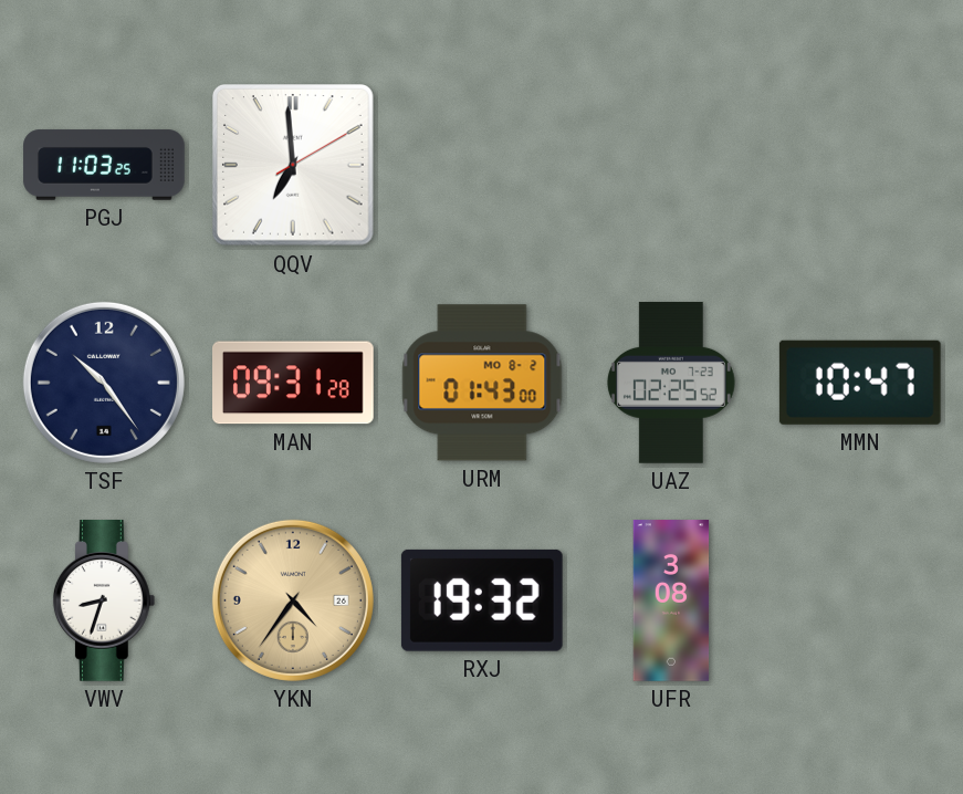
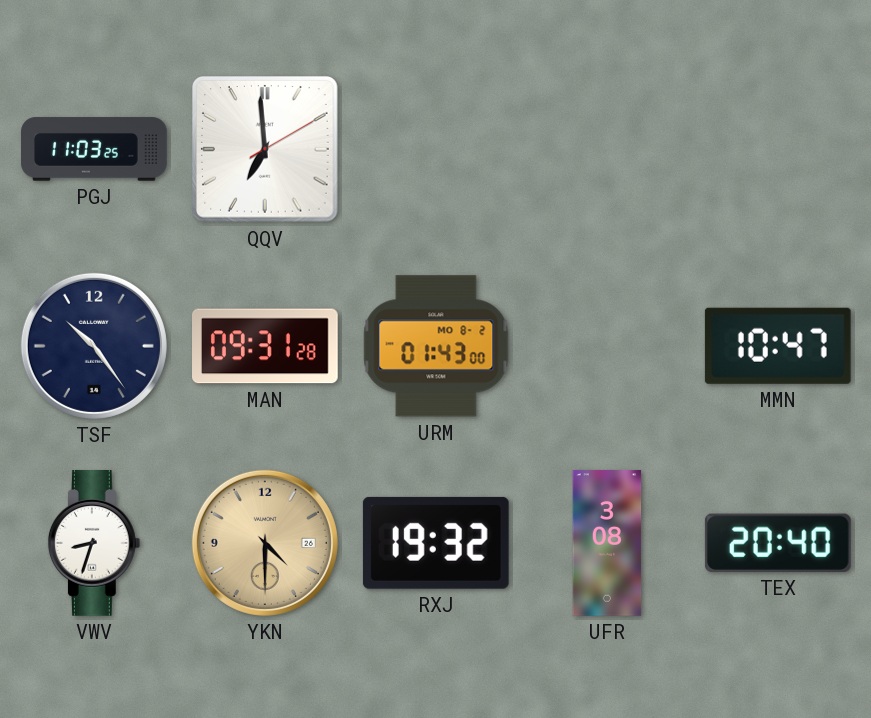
UAZ: 02:25 -> none (671, 383)
YKN: 4:36 -> 4:30 (265, 543)
TEX: none -> 20:40 (778, 543)
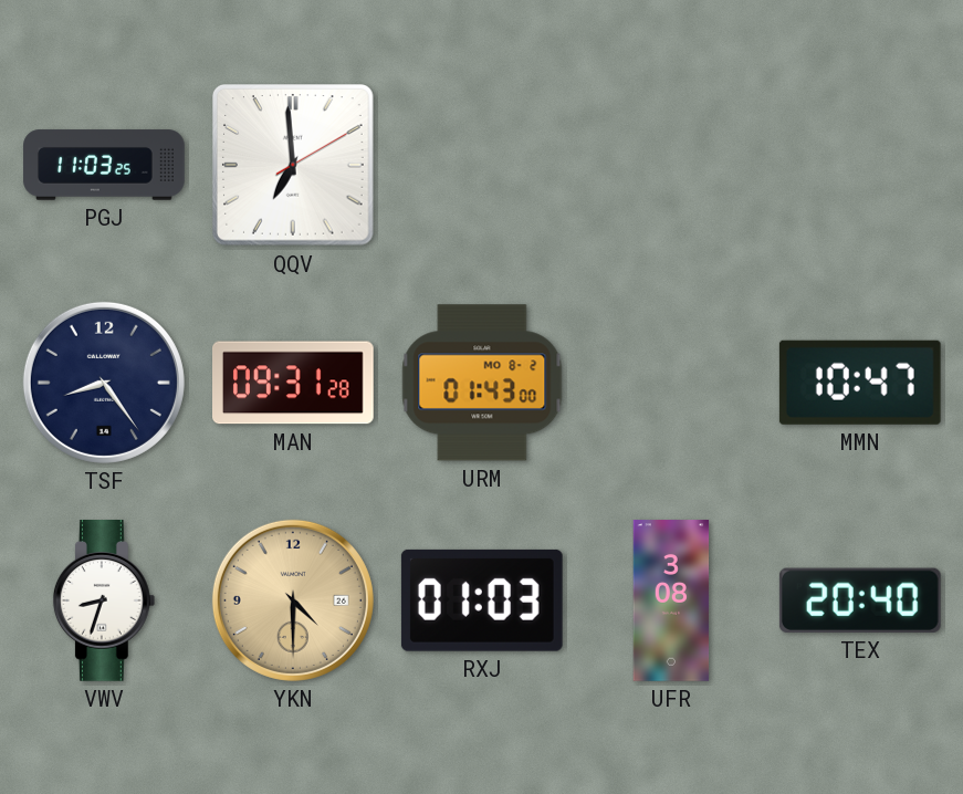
TSF: 10:24 -> 8:24 (104, 383)
RXJ: 19:32 -> 01:03 (482, 600)
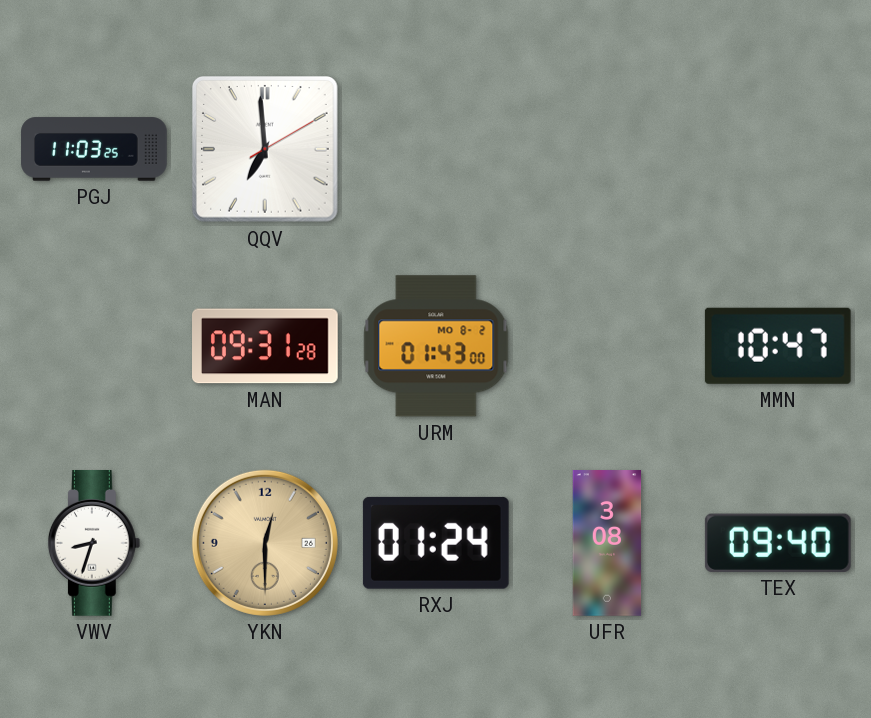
TSF: 8:24 -> none (104, 383)
YKN: 4:30 -> 12:30 (265, 543)
RXJ: 01:03 -> 01:24 (436, 543)
TEX: 20:40 -> 09:40 (778, 543)
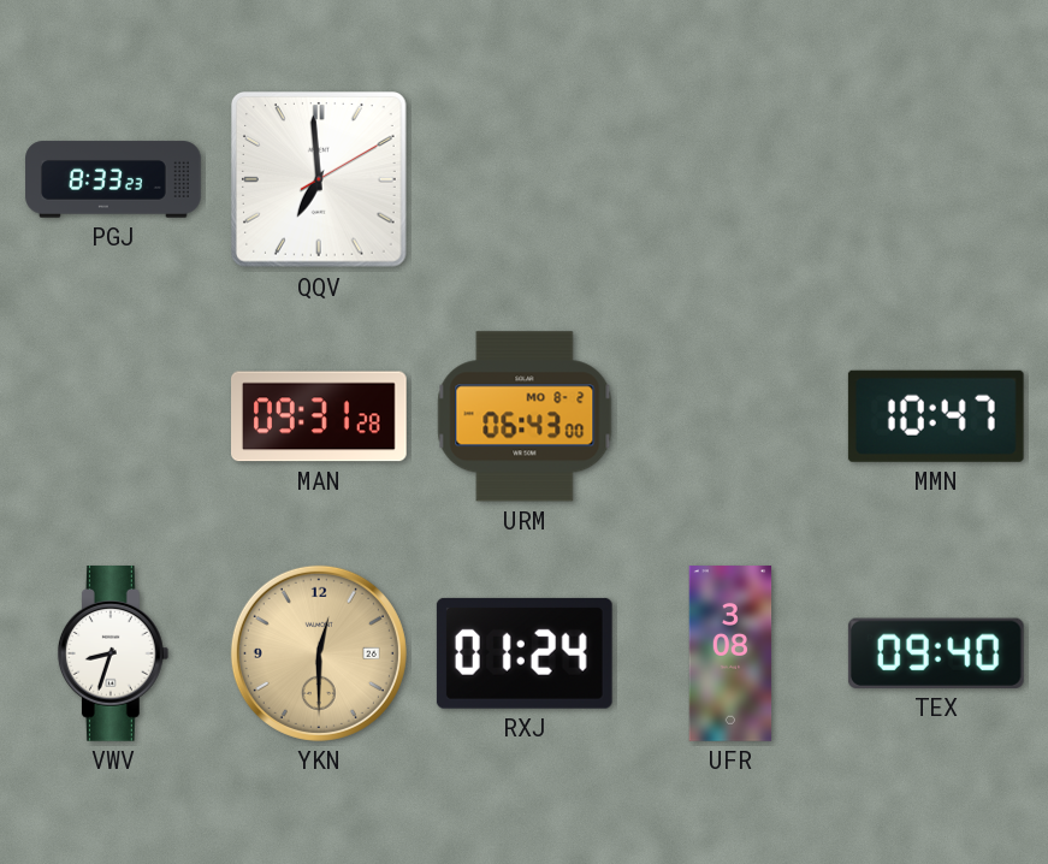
PGJ: 11:03 -> 8:33 (113, 179)
URM: 01:43 -> 06:43 (525, 416)
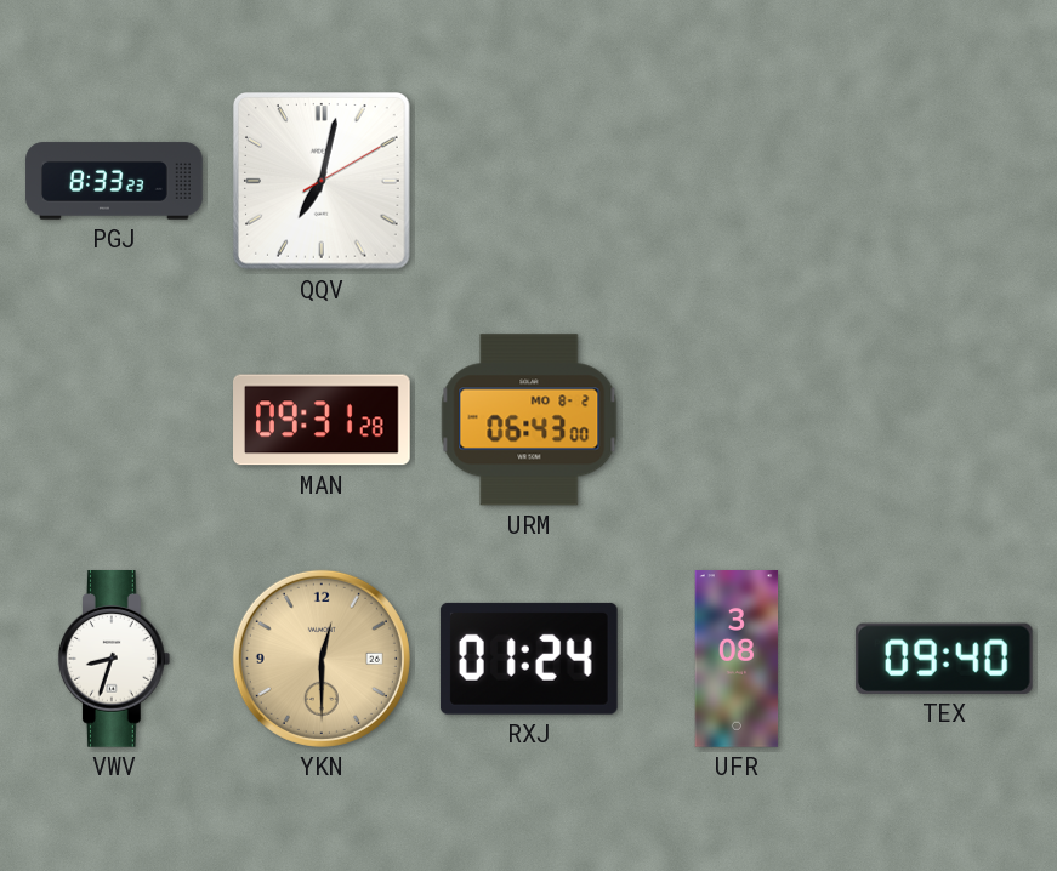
QQV: 6:59 -> 7:02 (323, 182)
MMN: 10:47 -> none (936, 416)
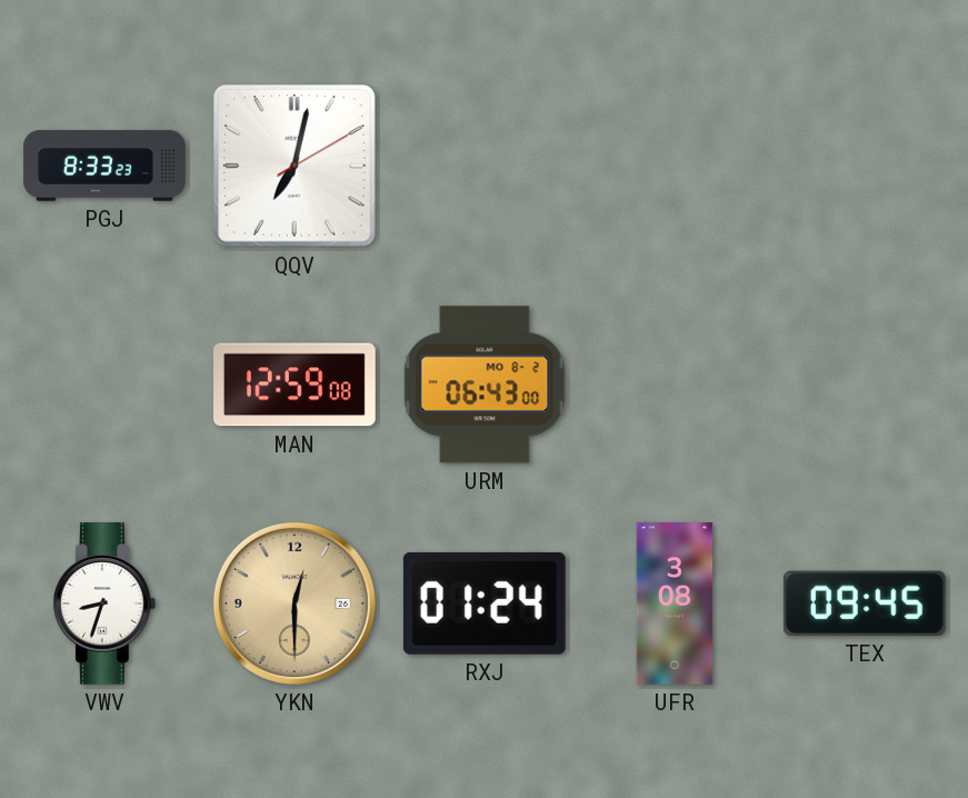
MAN: 09:31 -> 12:59 (296, 385)
TEX: 09:40 -> 09:45 (865, 604)
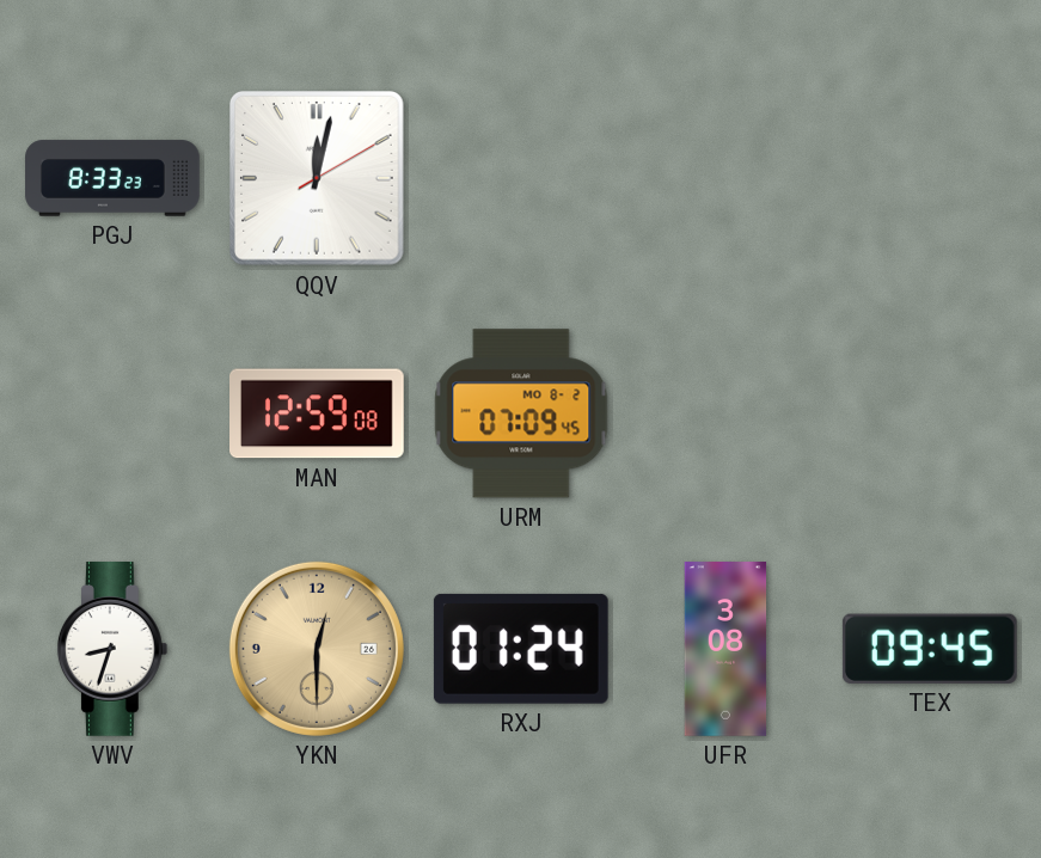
QQV: 7:02 -> 12:02 (318, 179)
URM: 06:43 -> 07:09 (521, 413)
